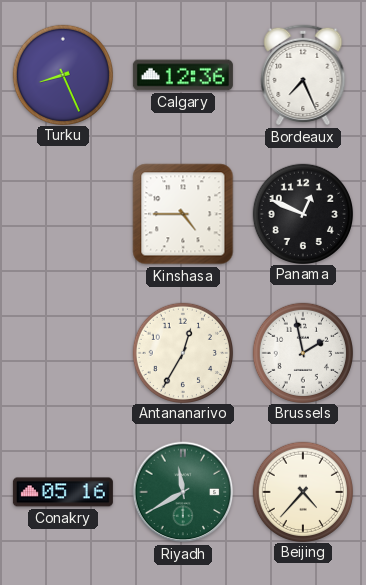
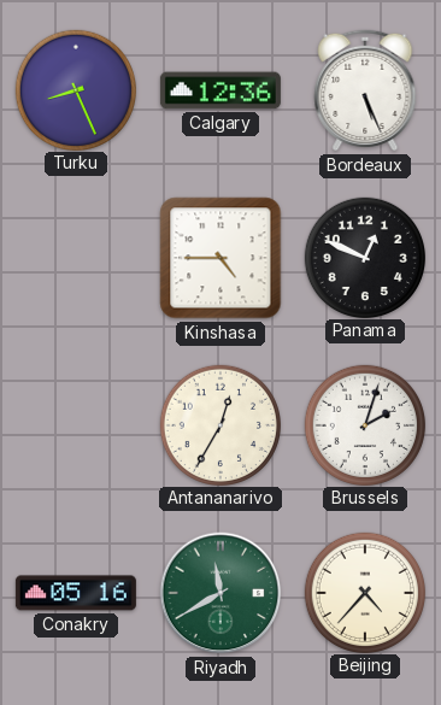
Bordeaux: 7:26 -> 5:26 (365, 90)
Brussels: 1:58 -> 2:03 (364, 424)
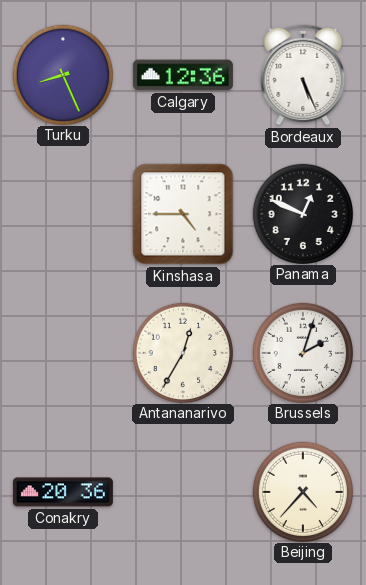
Conakry: 05:16 -> 20:36 (63, 492)
Riyadh: 11:40 -> none (220, 593)
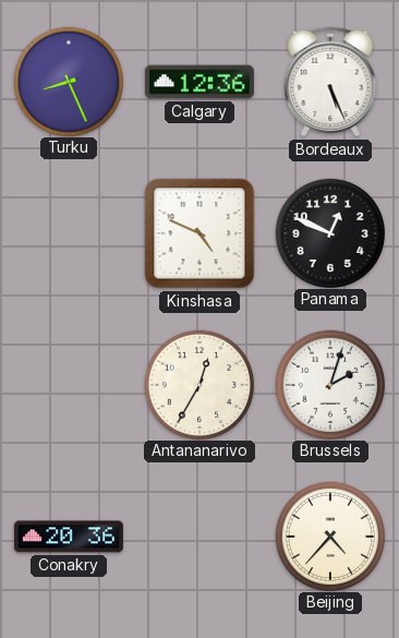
Kinshasa: 4:45 -> 4:49 (199, 233)
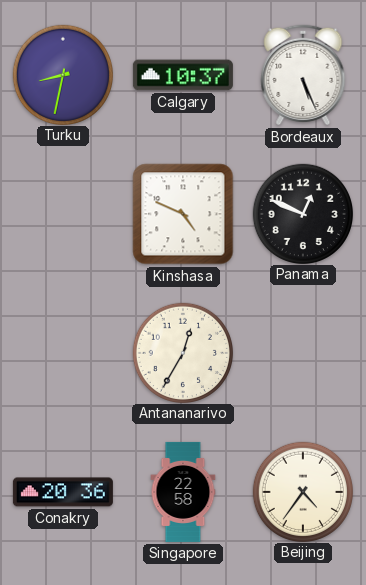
Turku: 8:26 -> 8:32 (62, 74)
Calgary: 12:36 -> 10:37 (183, 75)
Brussels: 2:03 -> none (329, 384)
Singapore: none -> 22:58 (183, 492)
Beijing: 4:37 -> 4:36 (302, 491)
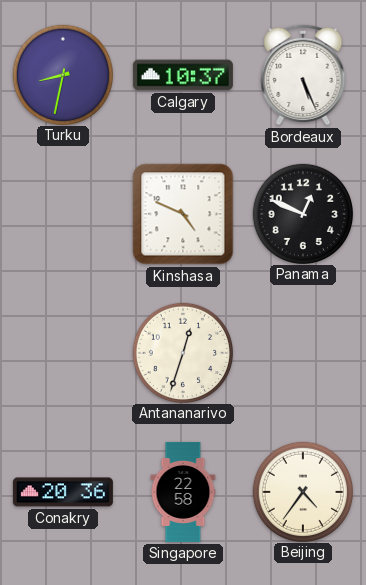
Antananarivo: 12:35 -> 12:33 (182, 352)
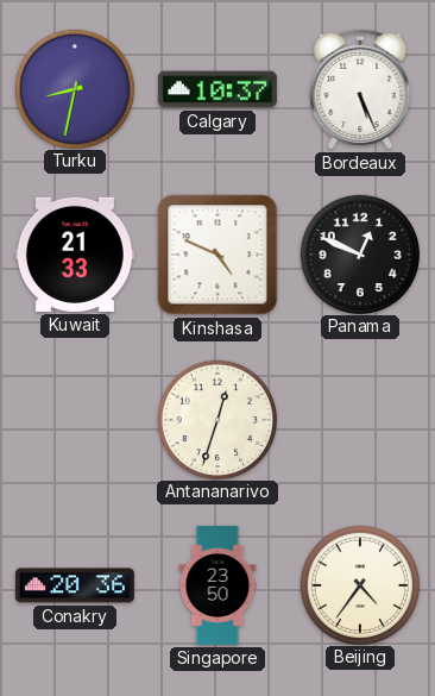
Kuwait: none -> 21:33 (75, 255)
Singapore: 22:58 -> 23:50 (218, 585)
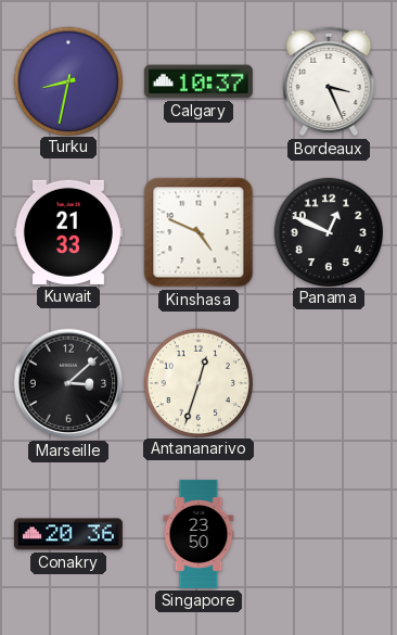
Bordeaux: 5:26 -> 3:26 (329, 81)
Marseille: none -> 3:08 (68, 383)
Beijing: 4:36 -> none (359, 584)
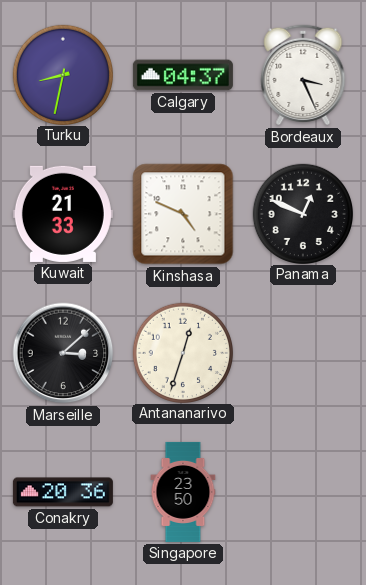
Calgary: 10:37 -> 04:37 (183, 75)
